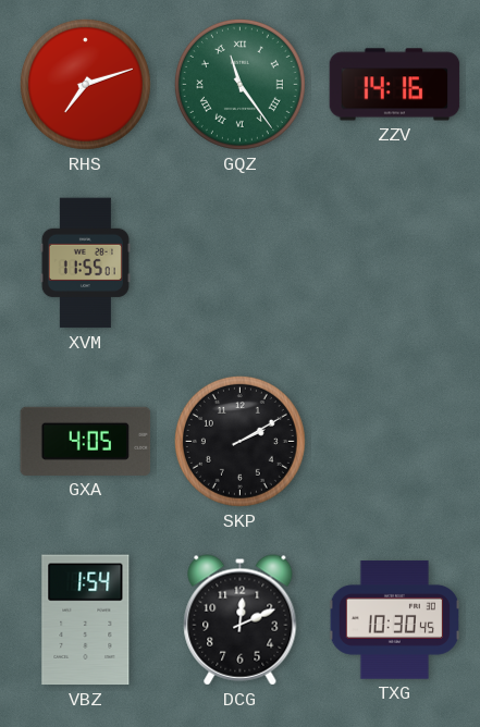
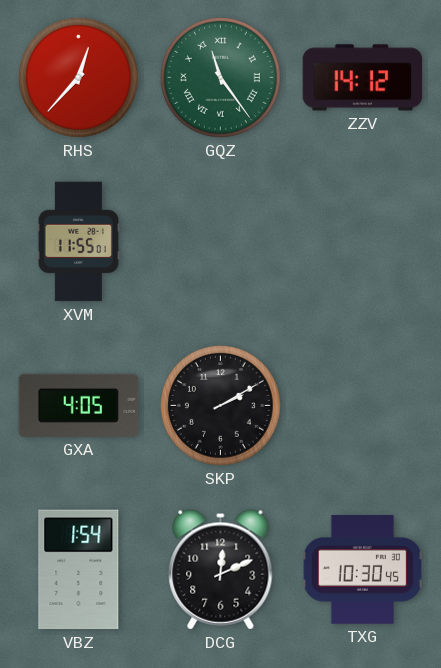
RHS: 7:12 -> 12:37 (78, 77)
ZZV: 14:16 -> 14:12 (363, 78)
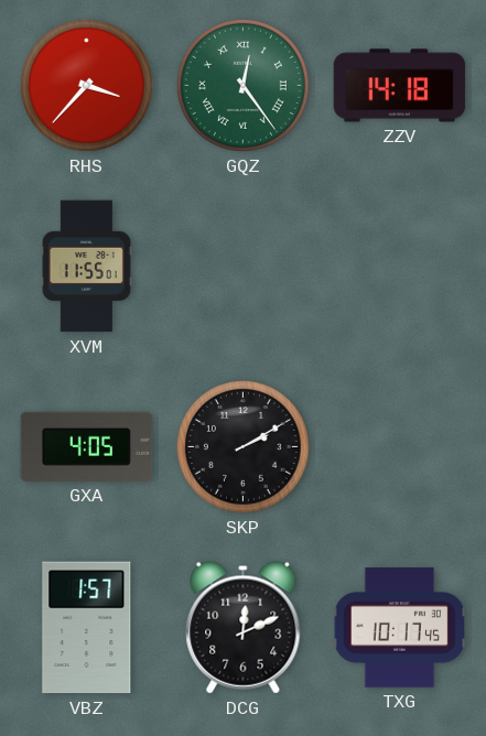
RHS: 12:37 -> 3:37 (86, 85)
GQZ: 11:24 -> 12:24 (242, 85)
ZZV: 14:12 -> 14:18 (400, 86)
VBZ: 1:54 -> 1:57 (87, 628)
TXG: 10:30 -> 10:17 (399, 628)
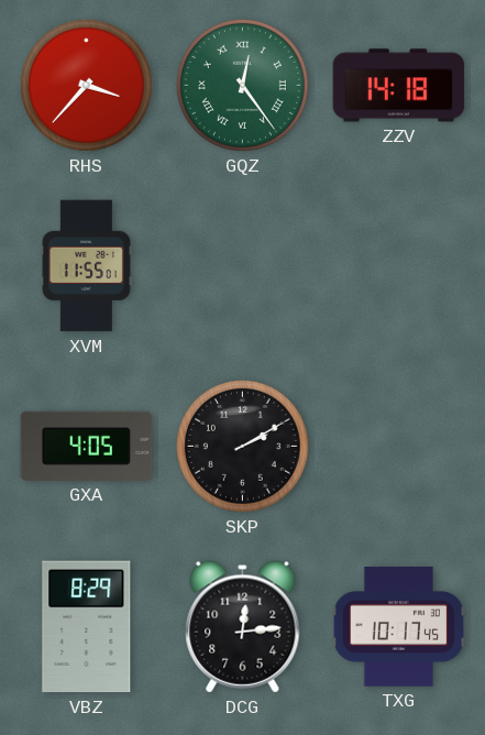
VBZ: 1:57 -> 8:29 (87, 627)
DCG: 12:11 -> 12:14 (243, 627)
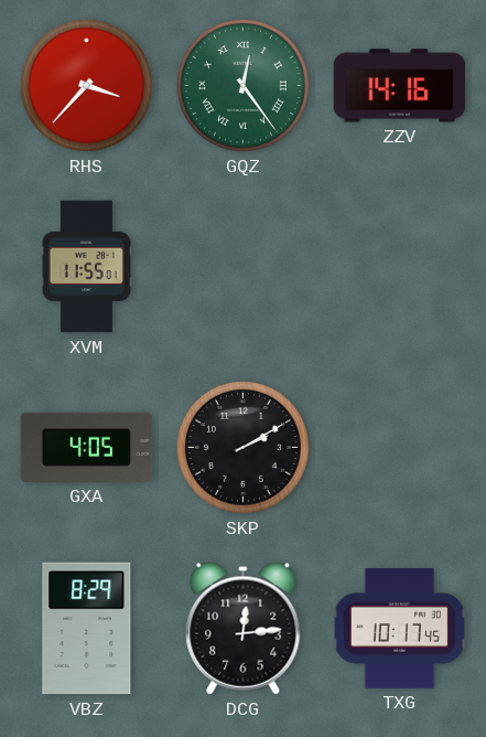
ZZV: 14:18 -> 14:16 (400, 86)
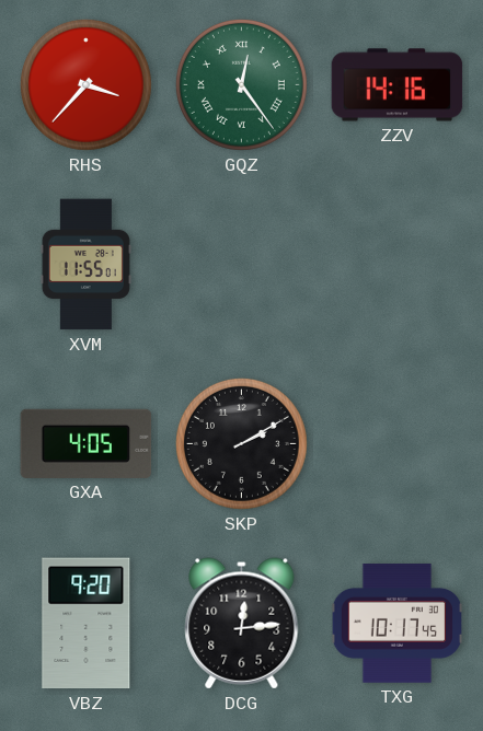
VBZ: 8:29 -> 9:20 (87, 624)
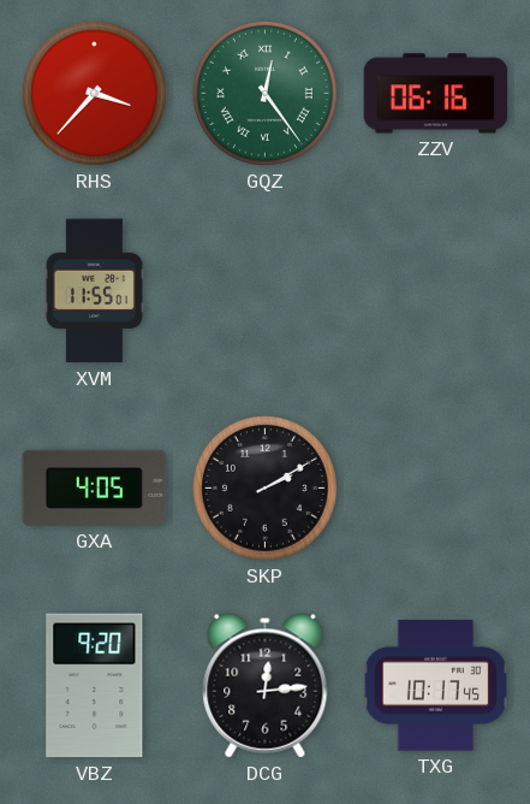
ZZV: 14:16 -> 06:16 (436, 94)
